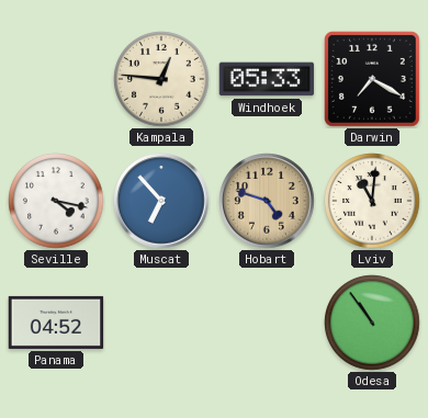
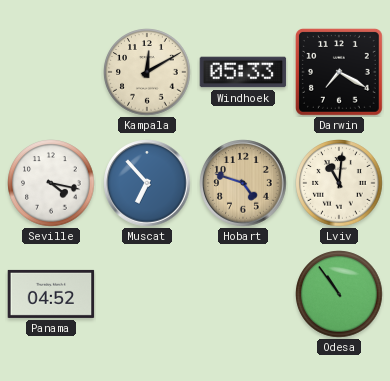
Kampala: 12:46 -> 12:10 (147, 72)
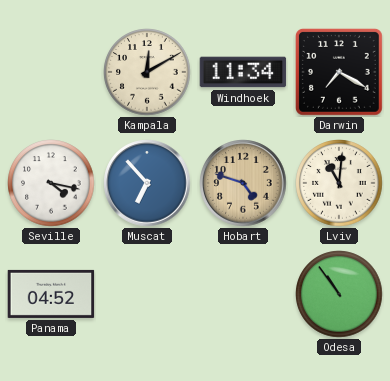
Windhoek: 05:33 -> 11:34 (243, 72)
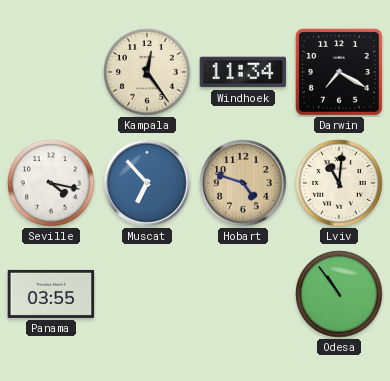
Kampala: 12:10 -> 12:24 (147, 72)
Panama: 04:52 -> 03:55 (51, 294)
